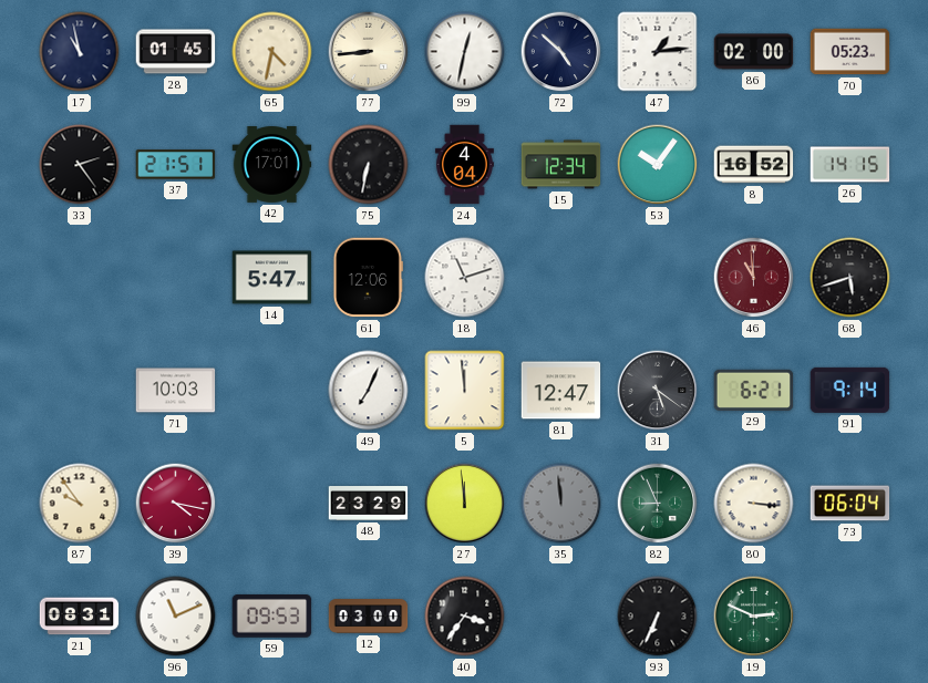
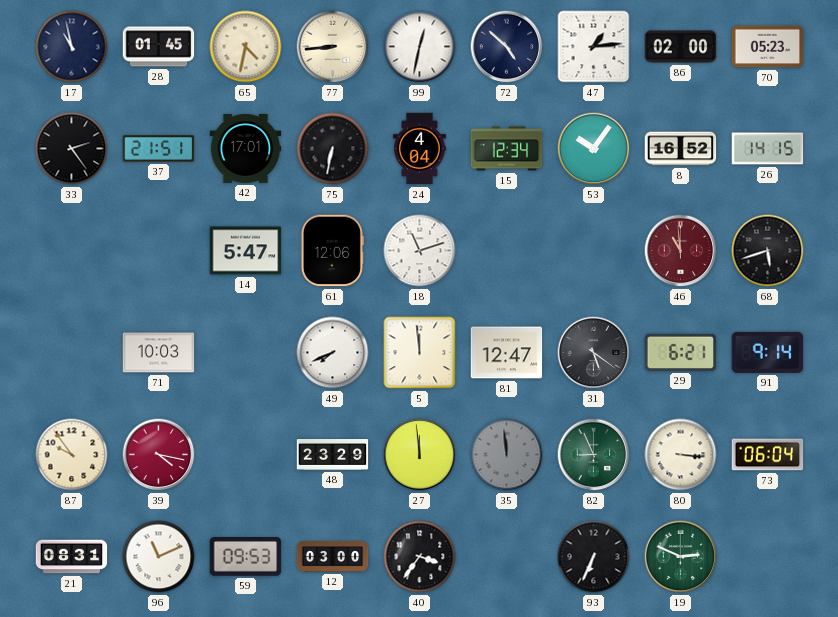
49: 7:04 -> 7:41 (333, 353)
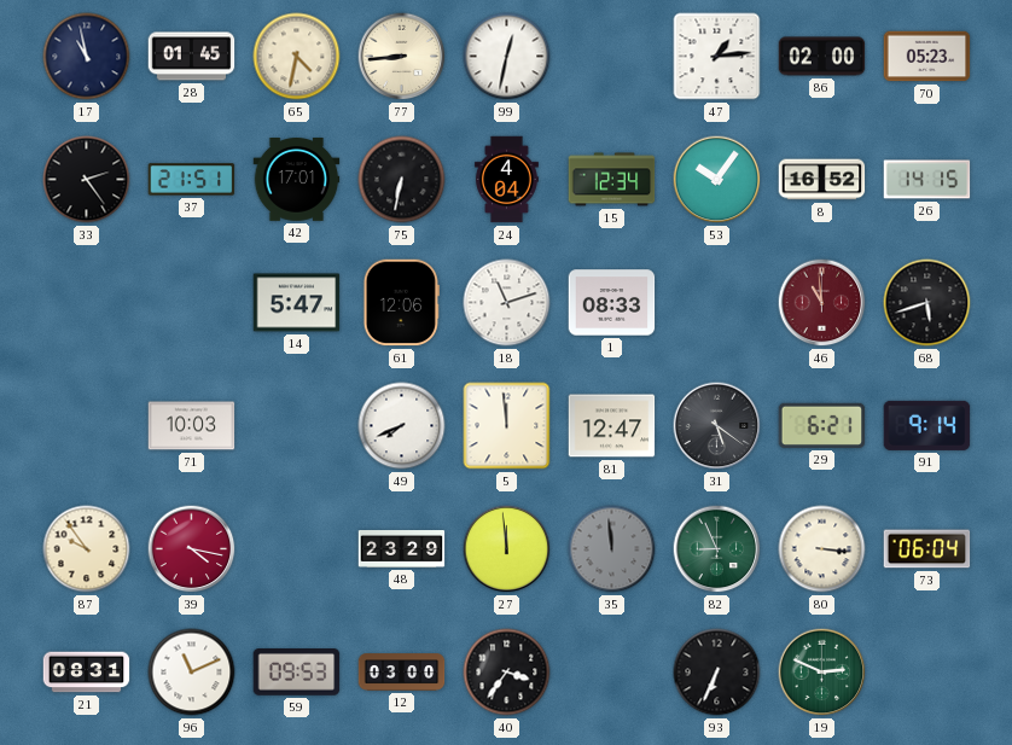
72: 4:52 -> none (507, 47)
1: none -> 08:33 (612, 303)
